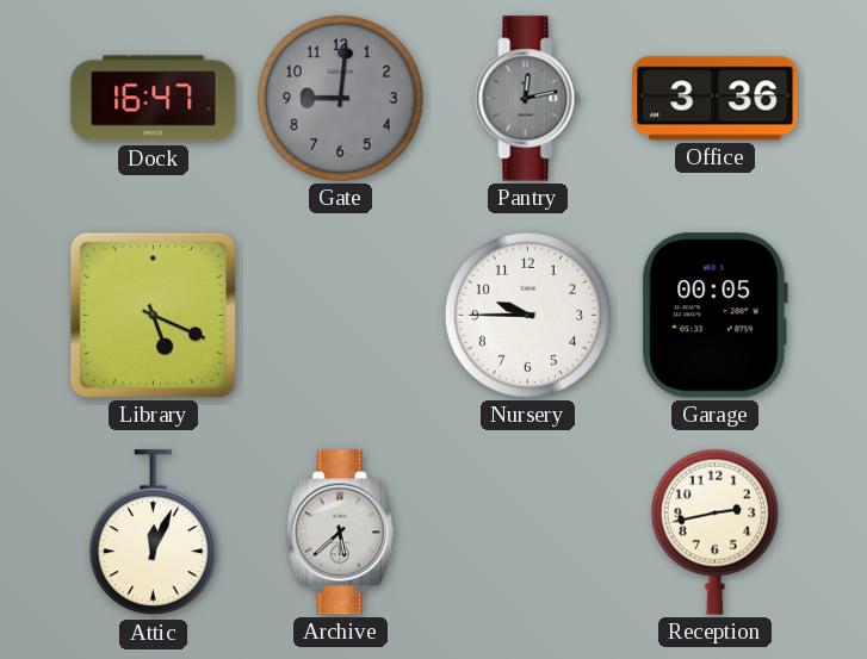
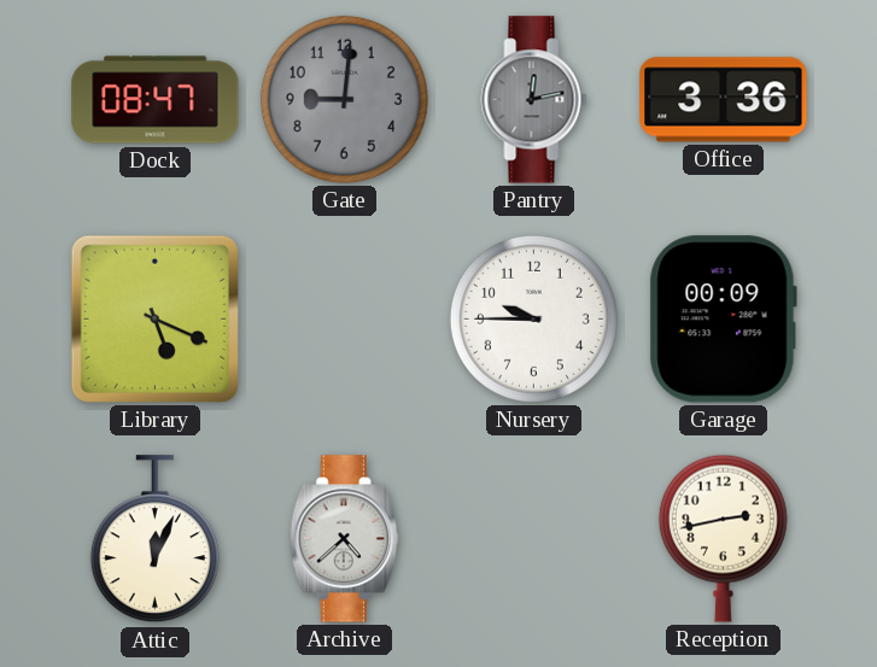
Dock: 16:47 -> 08:47 (156, 100)
Garage: 00:05 -> 00:09 (723, 320)
Archive: 5:38 -> 4:38 (344, 539)
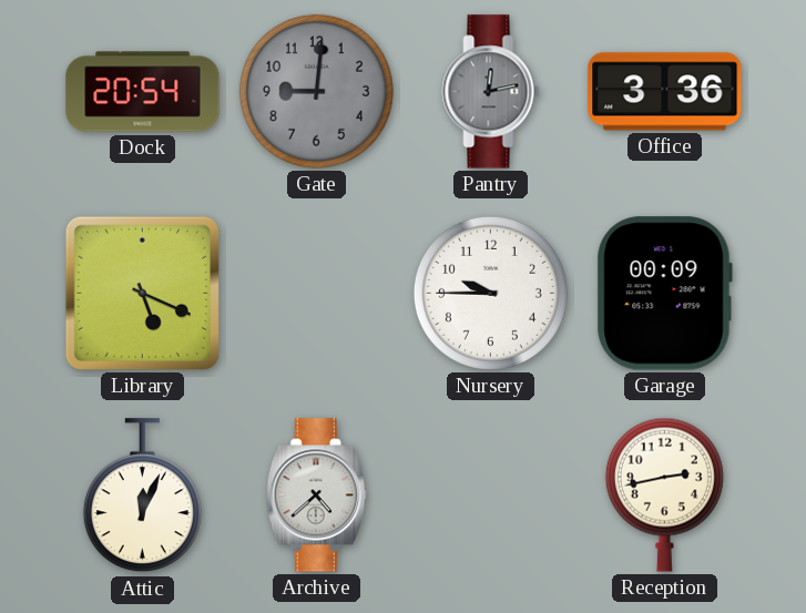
Dock: 08:47 -> 20:54 (143, 92)
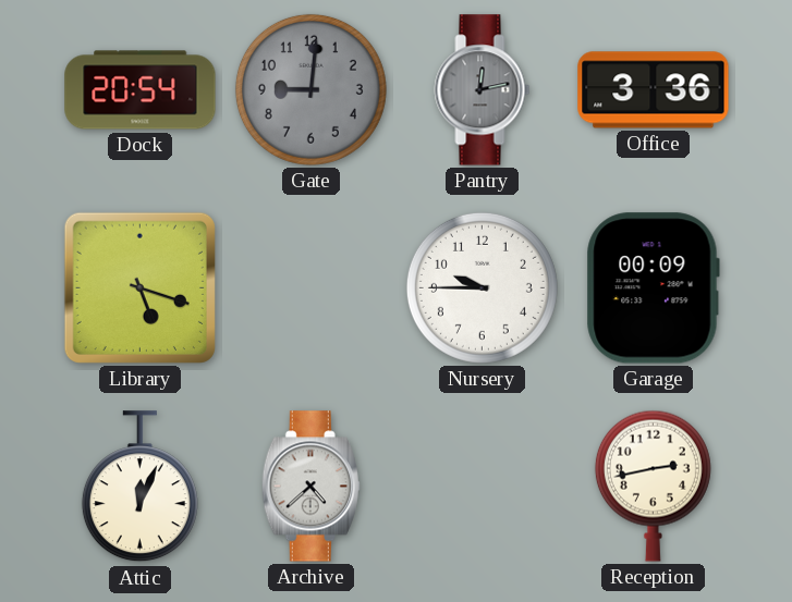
Library: 5:19 -> 5:18 (139, 287)
